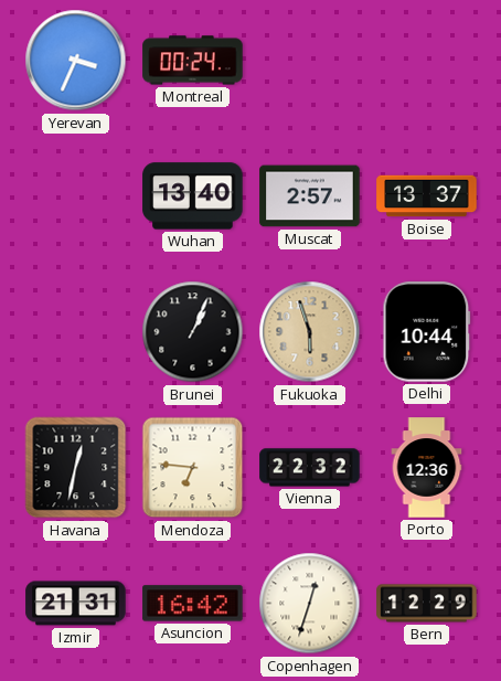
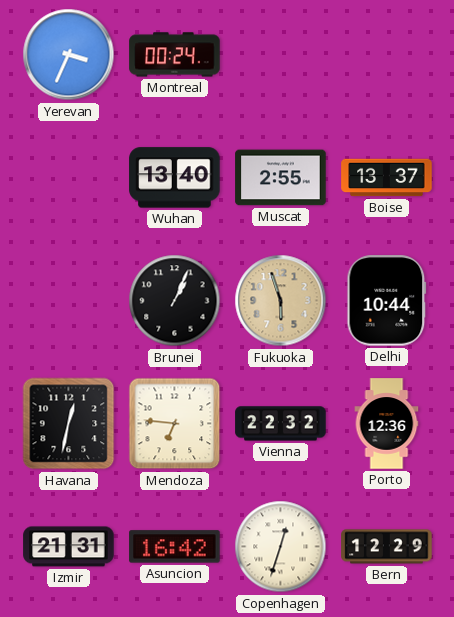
Muscat: 2:57 -> 2:55 (281, 178)
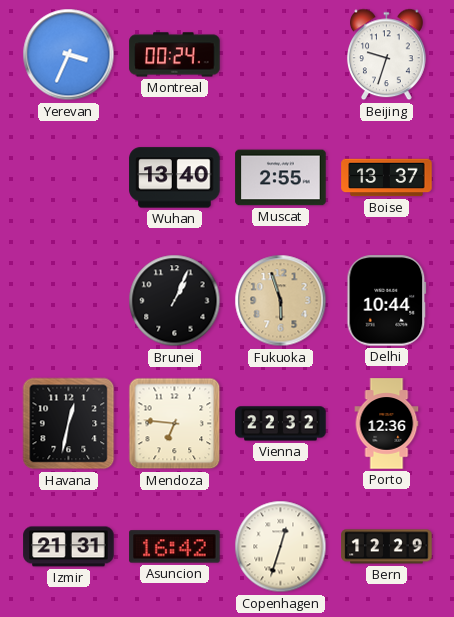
Beijing: none -> 9:33 (387, 55)
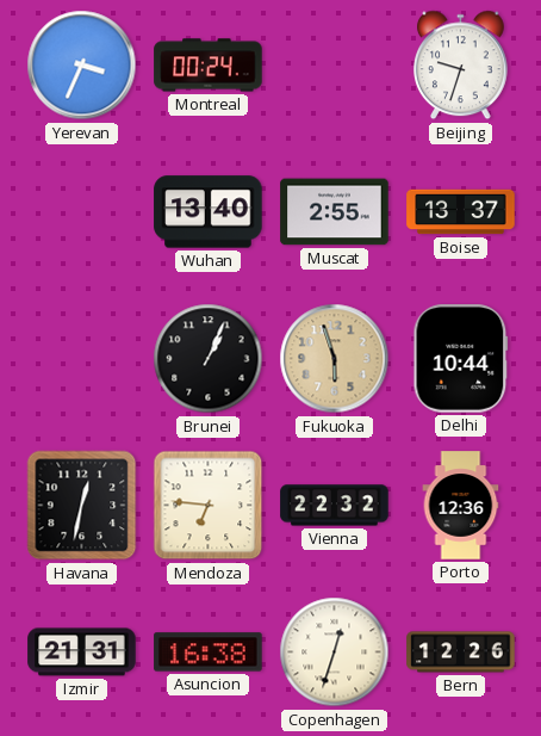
Asuncion: 16:42 -> 16:38 (209, 652)
Bern: 12:29 -> 12:26 (461, 652)
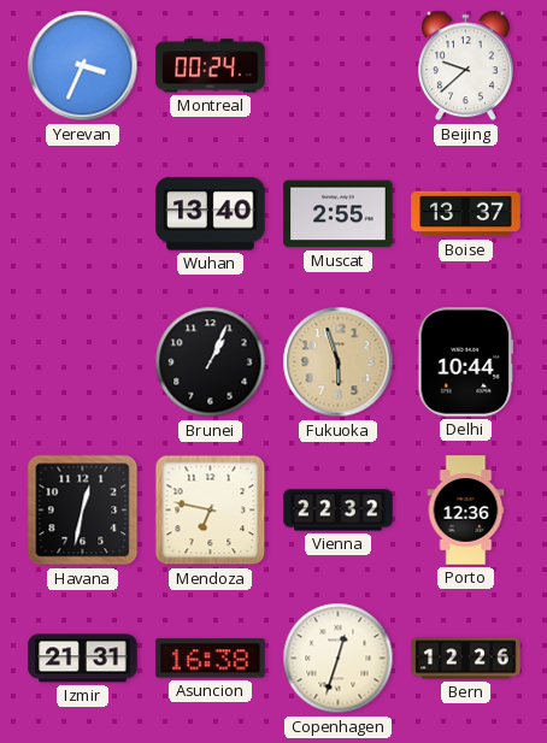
Beijing: 9:33 -> 9:38 (466, 66)
Mendoza: 6:46 -> 6:47 (211, 511)
